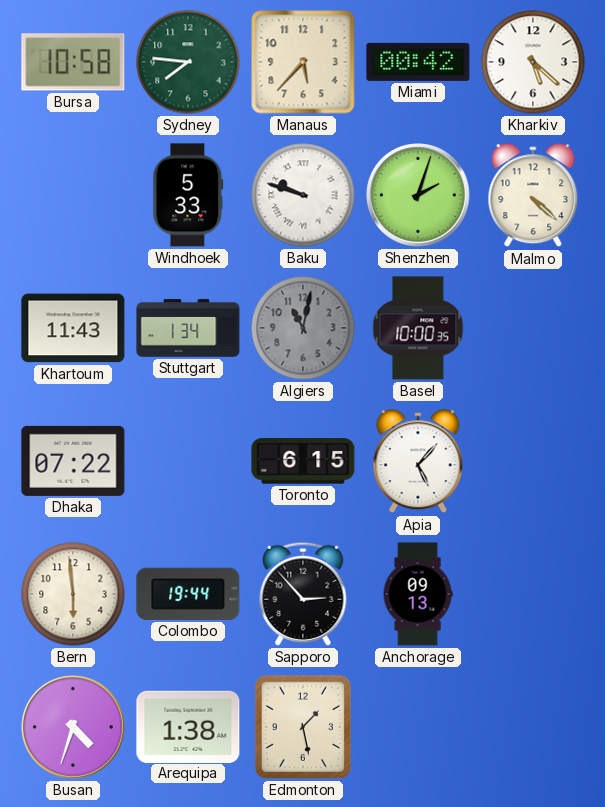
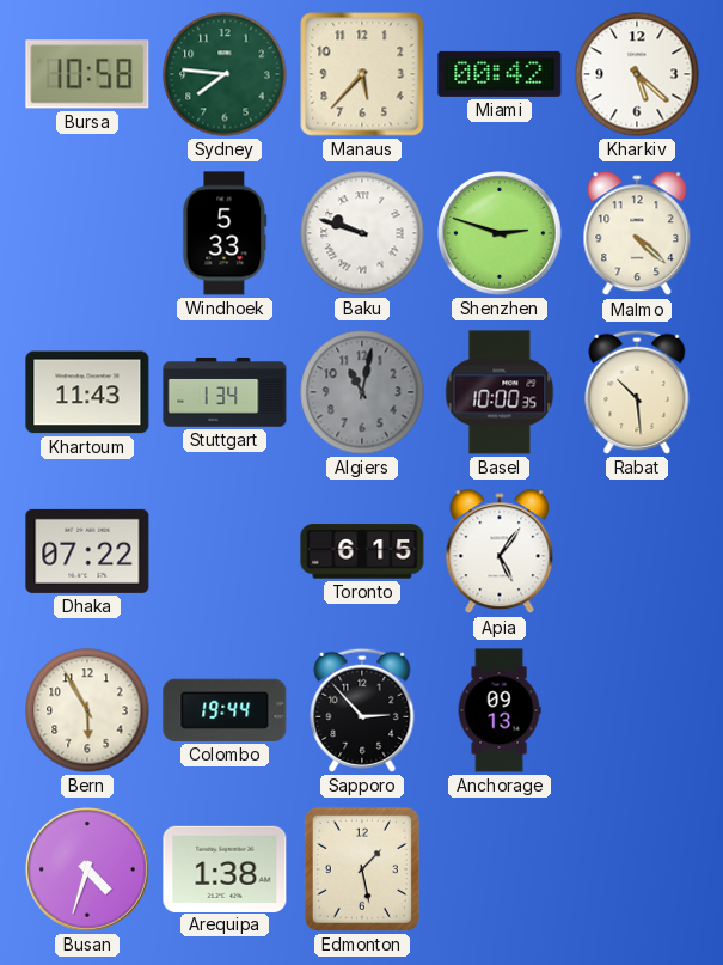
Shenzhen: 2:03 -> 2:48 (500, 233)
Rabat: none -> 10:29 (637, 392)
Apia: 5:07 -> 5:06 (500, 552)
Bern: 5:59 -> 5:55 (87, 710)
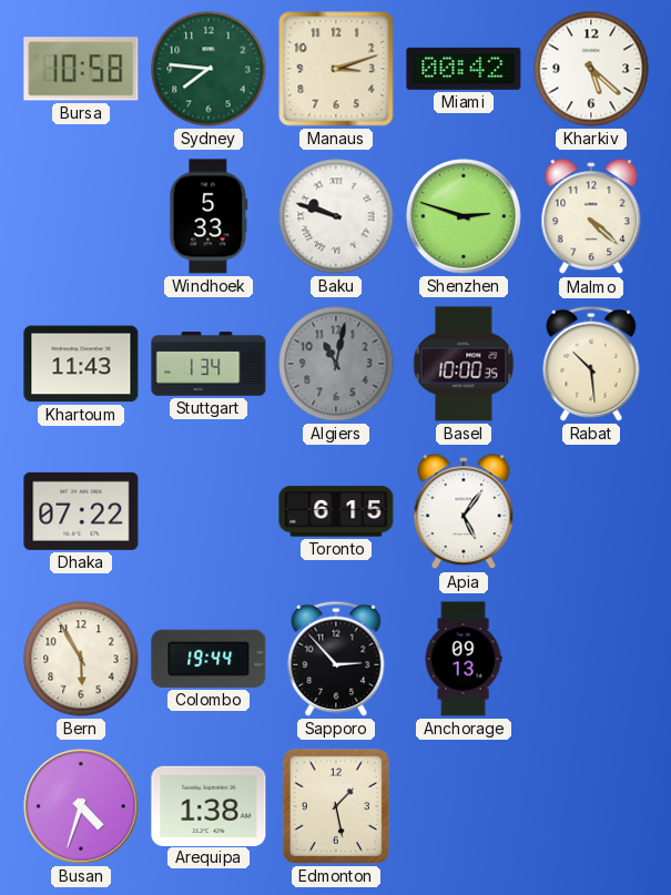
Manaus: 5:37 -> 3:12 (336, 69)
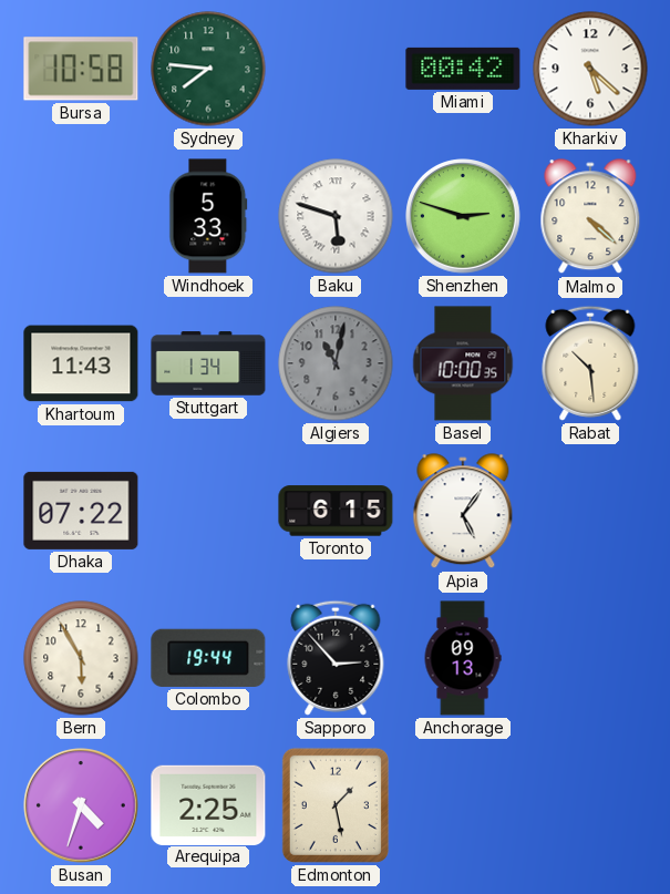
Manaus: 3:12 -> none (336, 69)
Baku: 9:48 -> 5:48 (336, 216)
Arequipa: 1:38 -> 2:25 (208, 804)
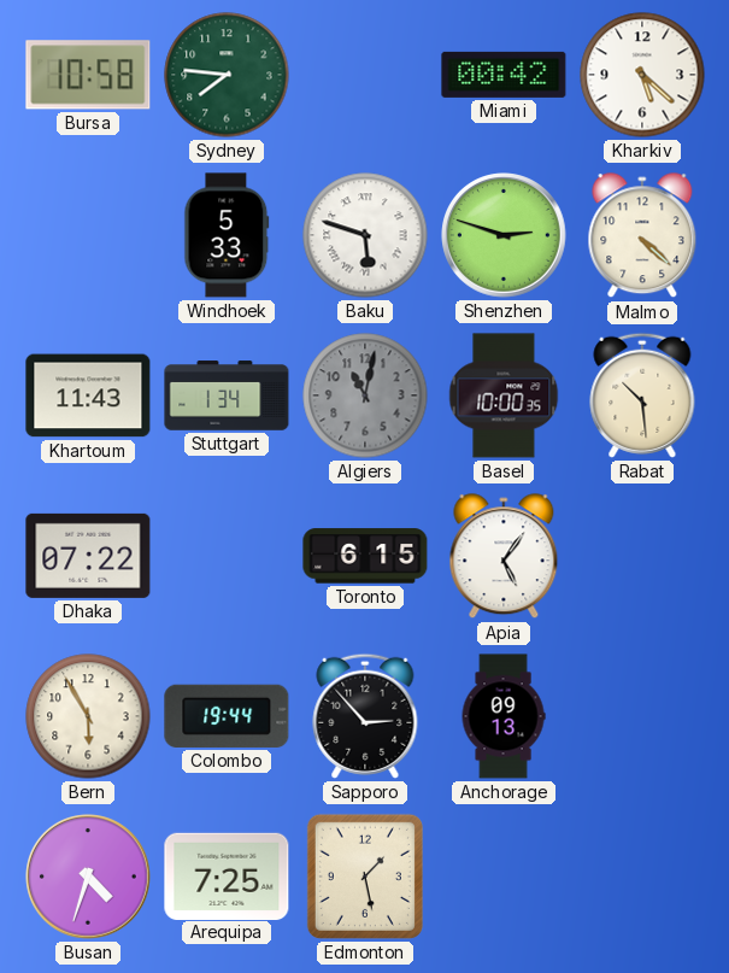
Arequipa: 2:25 -> 7:25 (227, 875)
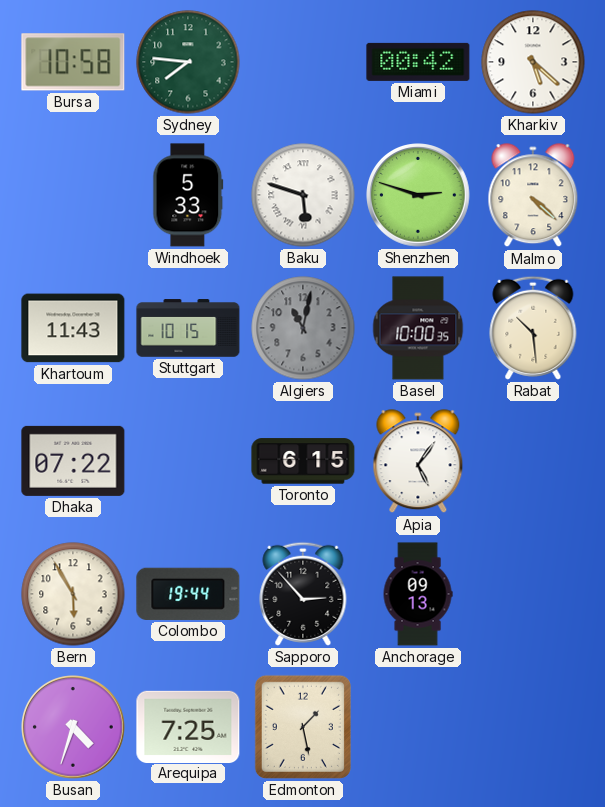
Stuttgart: 1:34 -> 10:15 (188, 328)
